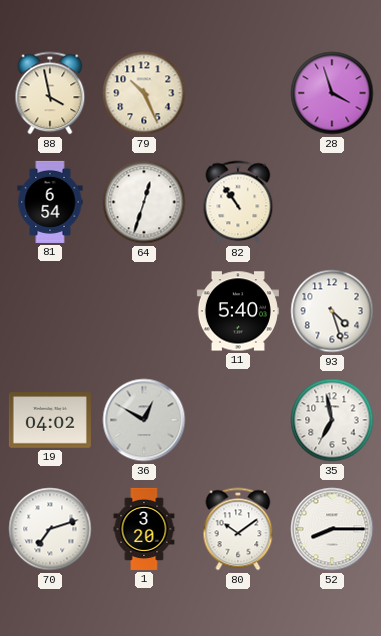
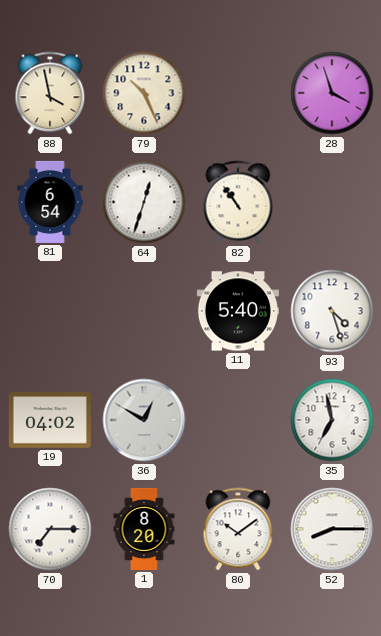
70: 7:12 -> 7:15 (50, 529)
1: 3:20 -> 8:20 (144, 529)
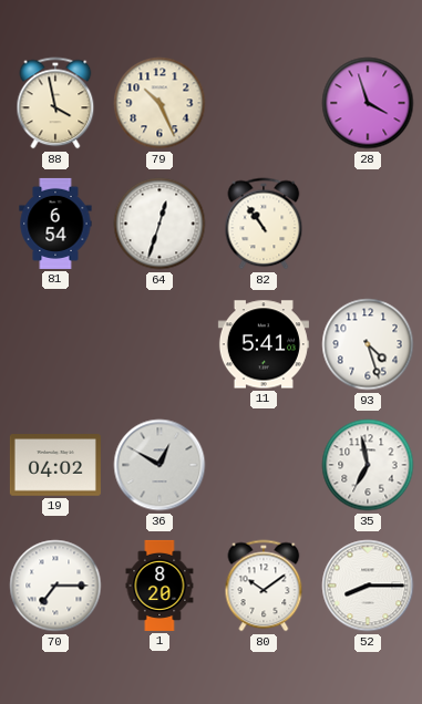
11: 5:40 -> 5:41 (264, 344)
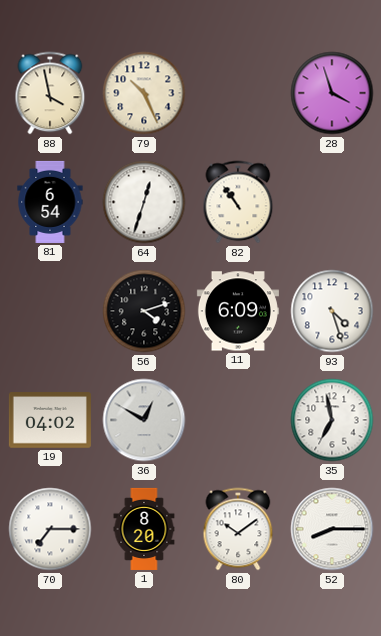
56: none -> 4:12 (144, 311)
11: 5:41 -> 6:09 (238, 311)
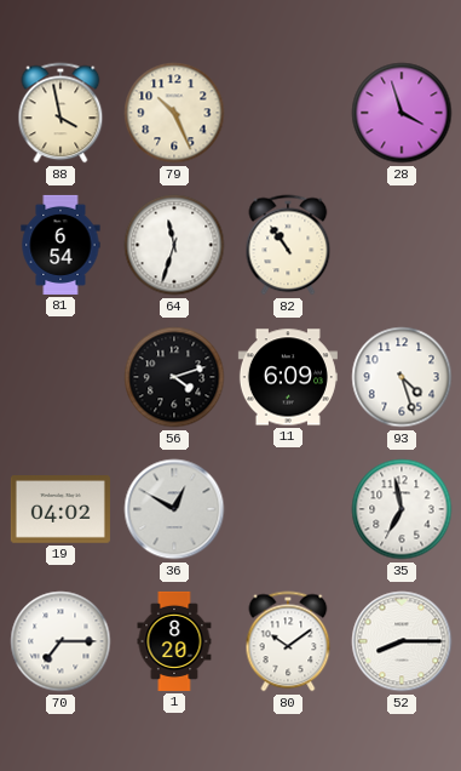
64: 12:33 -> 11:33 (174, 245)
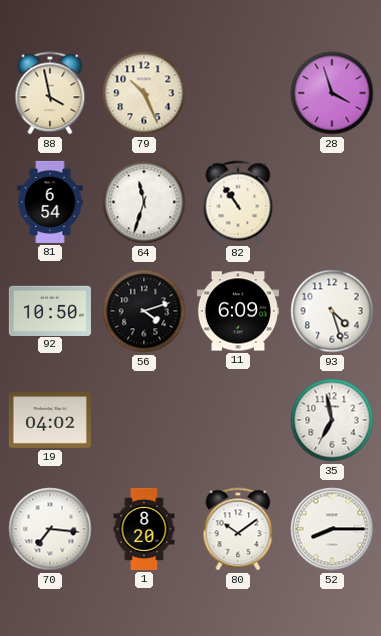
92: none -> 10:50 (50, 310)
36: 12:50 -> none (174, 509)
70: 7:15 -> 7:16 (50, 529)
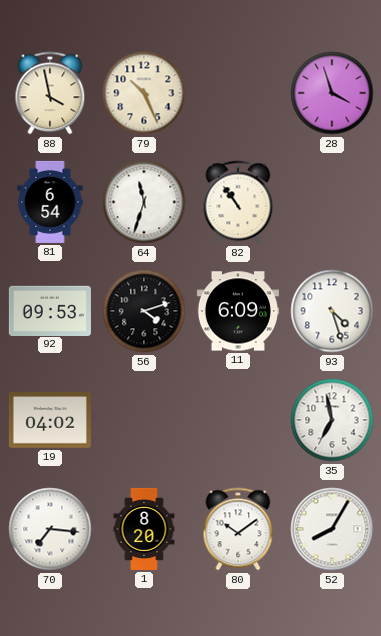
92: 10:50 -> 09:53 (50, 310)
52: 8:15 -> 8:05 (332, 529)
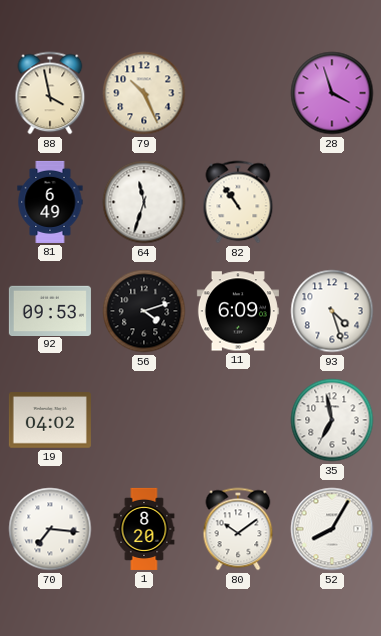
81: 6:54 -> 6:49 (50, 202)
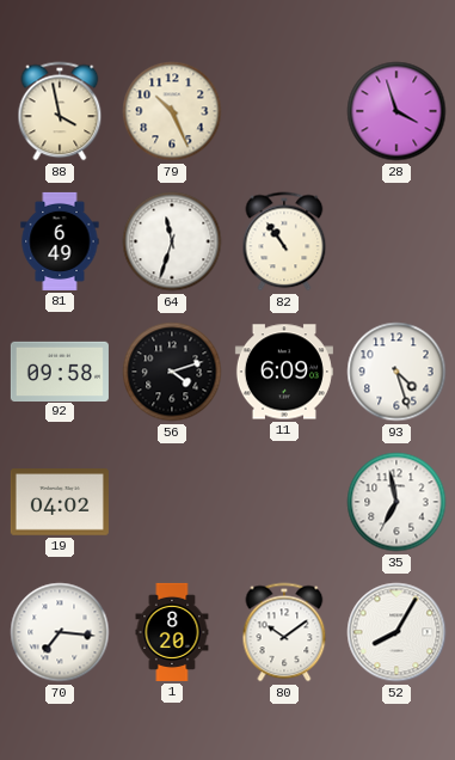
92: 09:53 -> 09:58 (60, 370)
